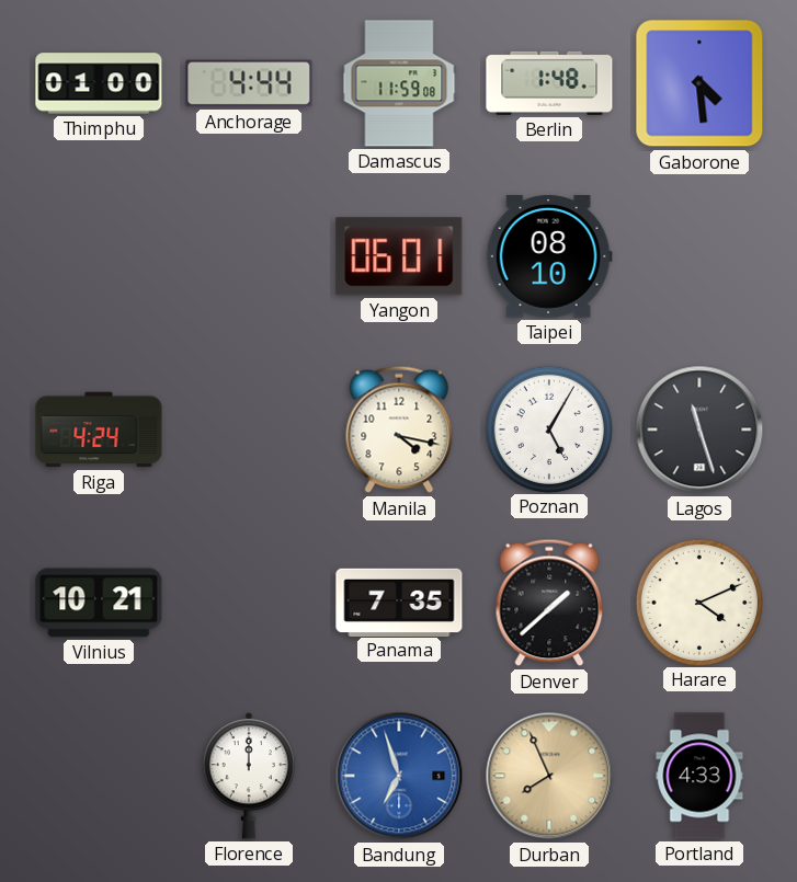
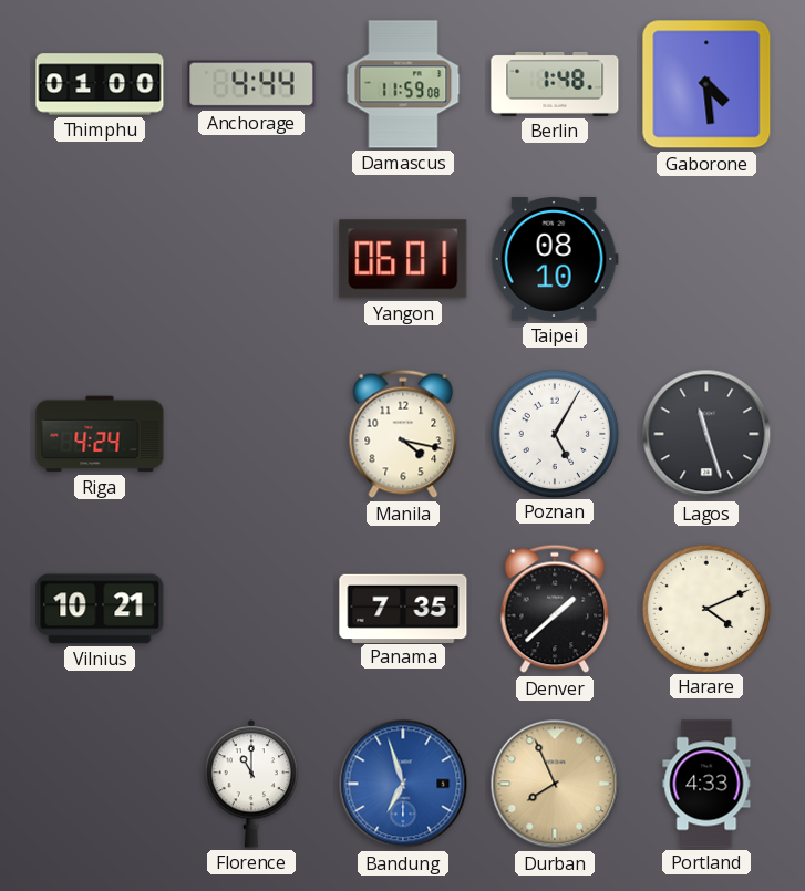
Florence: 12:00 -> 11:00 (251, 784)
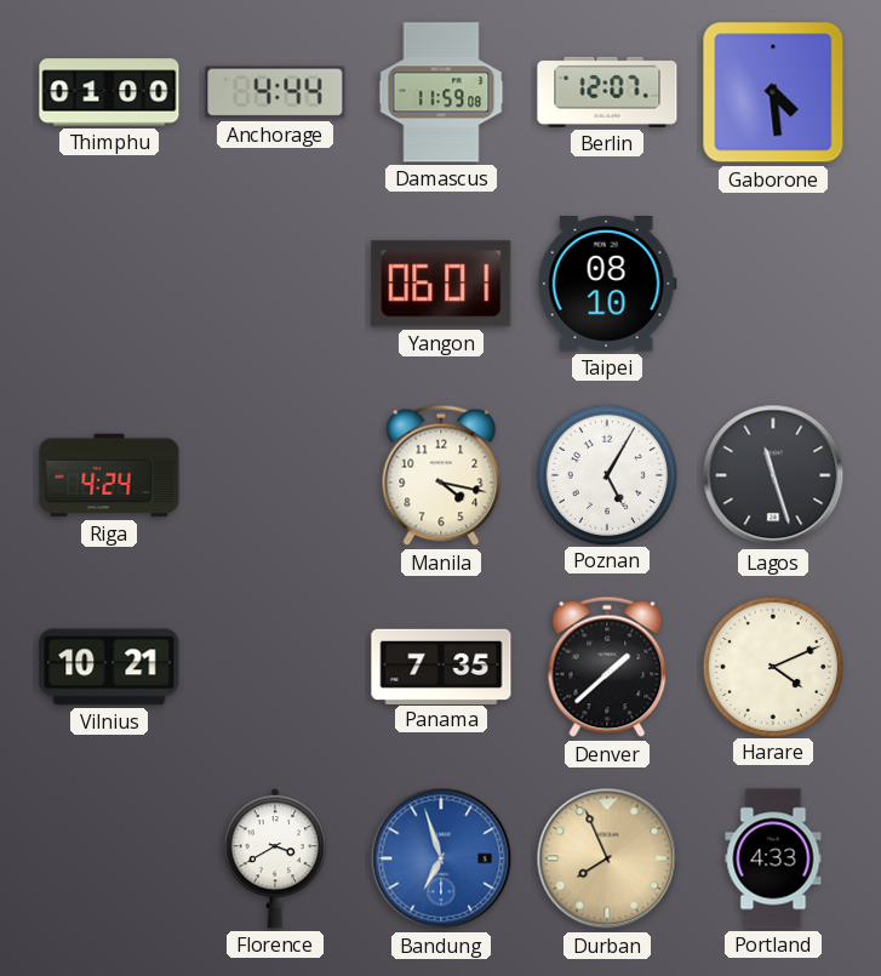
Berlin: 1:48 -> 12:07 (607, 92)
Florence: 11:00 -> 3:40 (275, 858)
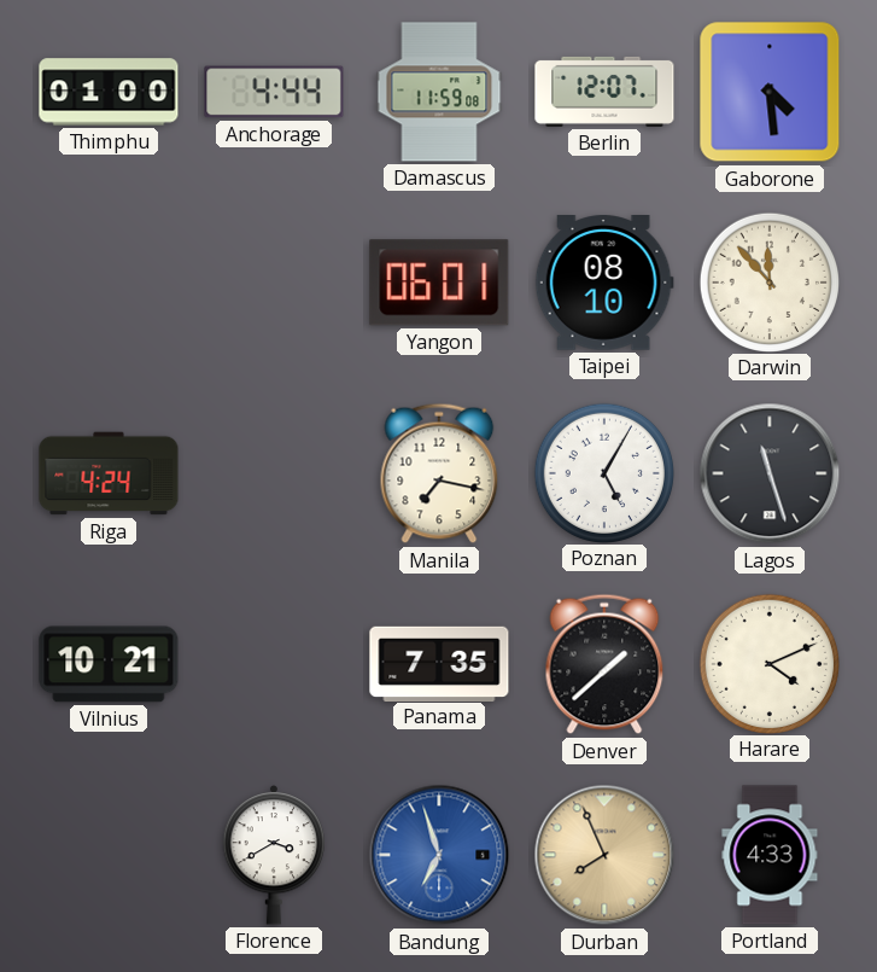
Darwin: none -> 11:53 (768, 281)
Manila: 4:17 -> 7:17 (439, 473)
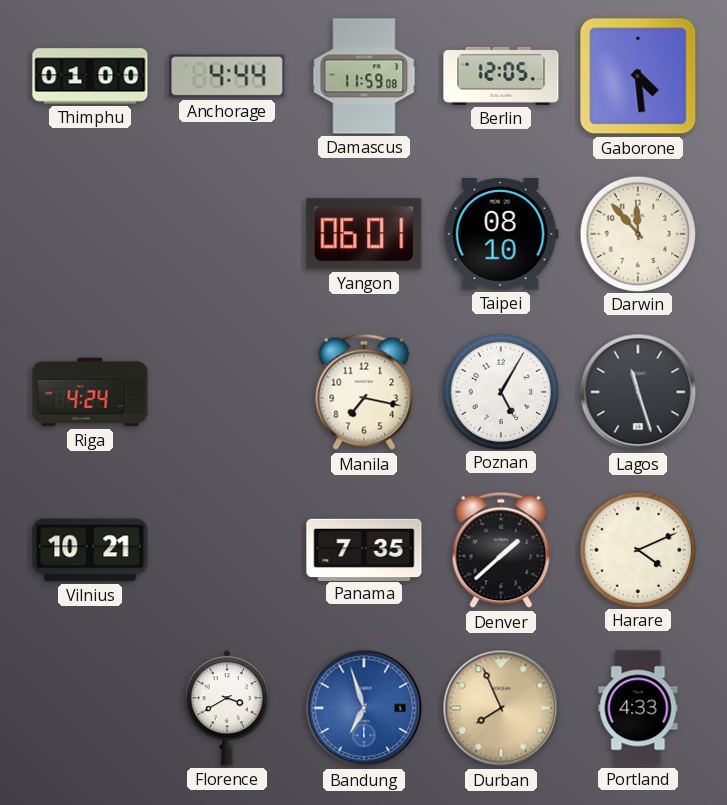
Berlin: 12:07 -> 12:05 (501, 76)
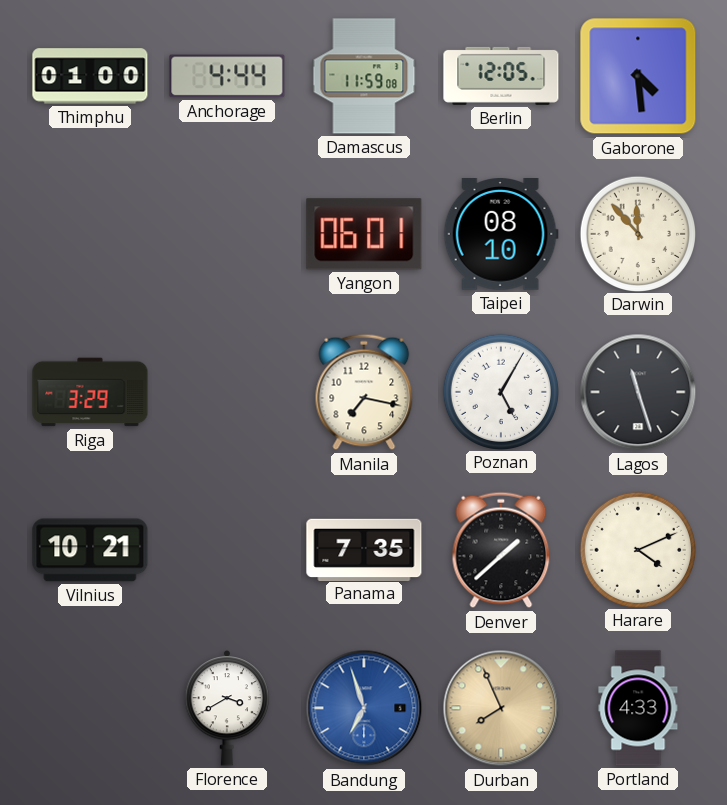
Riga: 4:24 -> 3:29 (90, 392)
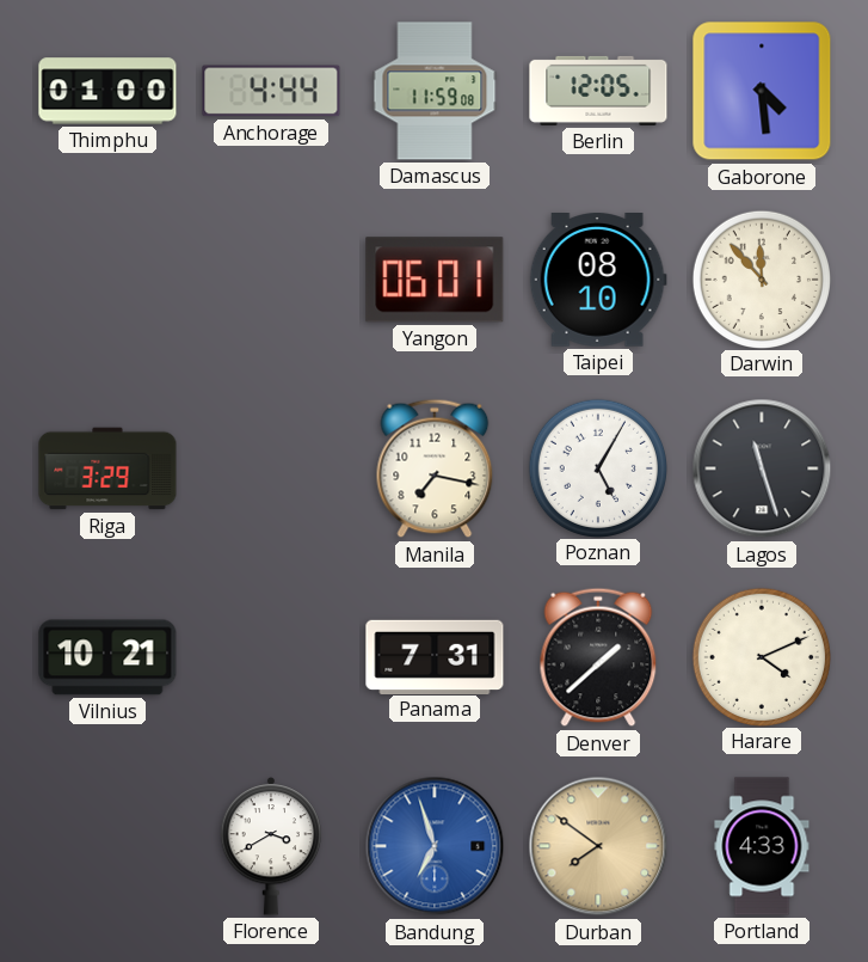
Panama: 7:35 -> 7:31 (435, 656)
Durban: 7:56 -> 7:51 (598, 846)
